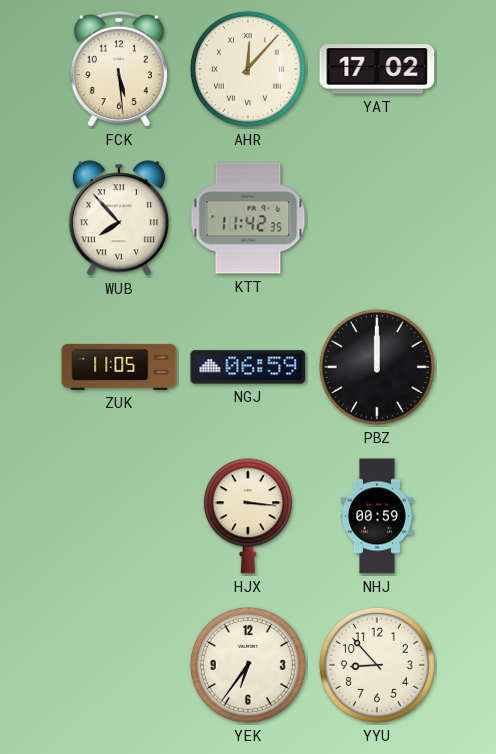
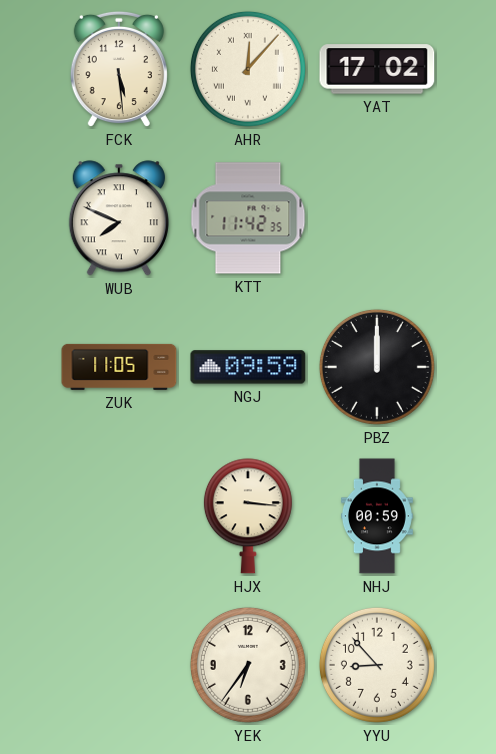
WUB: 7:53 -> 7:49 (119, 218)
NGJ: 06:59 -> 09:59 (248, 367)
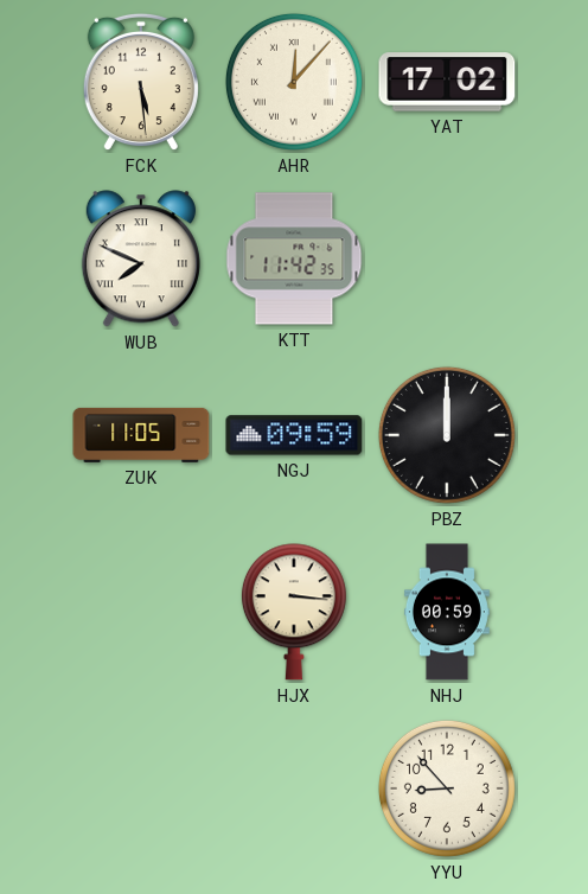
YEK: 6:36 -> none (248, 665)
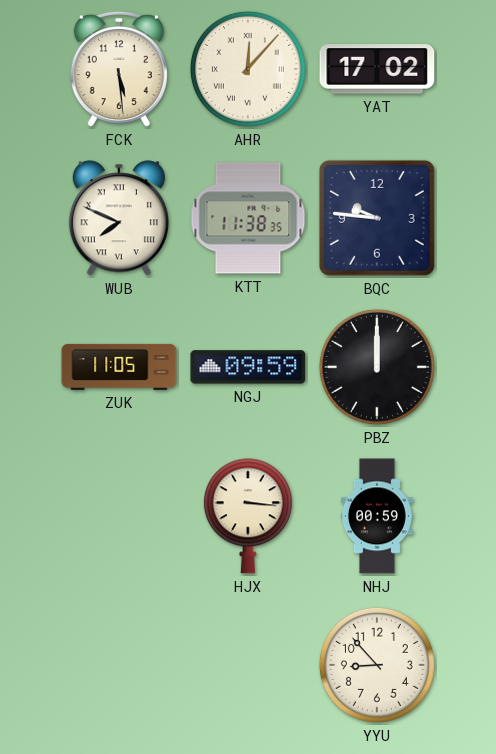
KTT: 11:42 -> 11:38 (248, 218)
BQC: none -> 9:46 (377, 218)
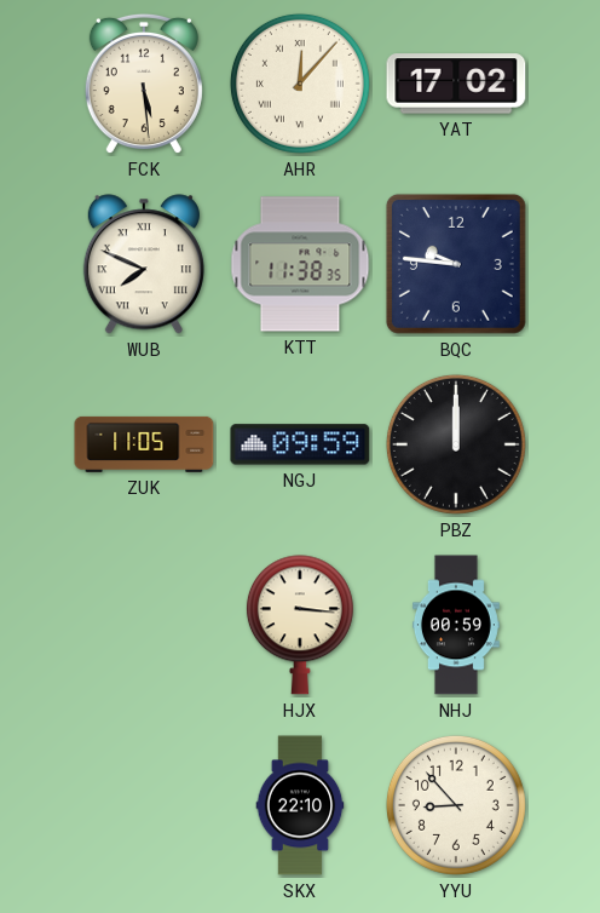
SKX: none -> 22:10 (300, 805)
